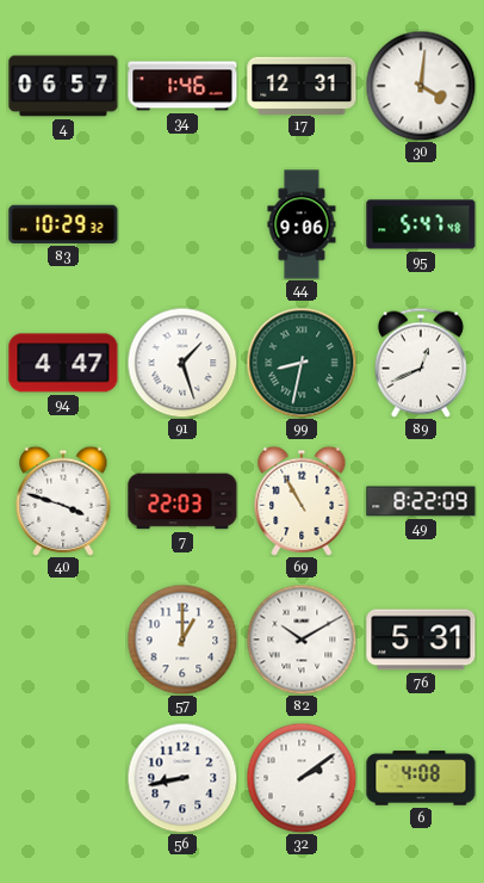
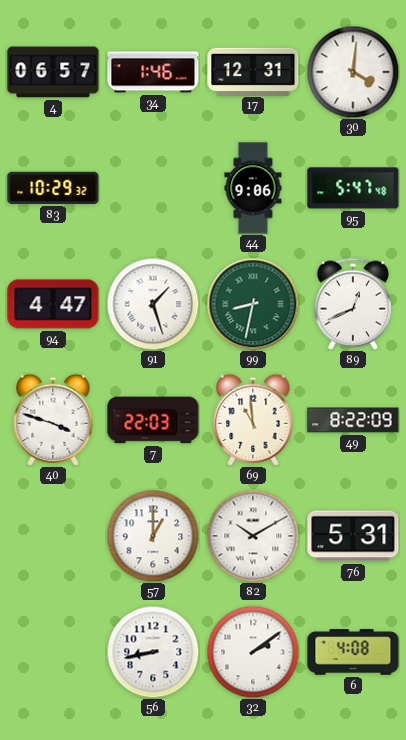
69: 10:55 -> 10:59 (253, 420)
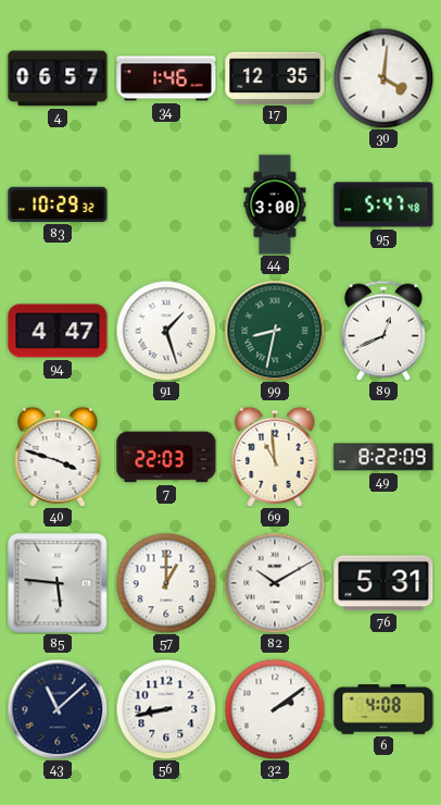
17: 12:31 -> 12:35 (275, 77)
44: 9:06 -> 3:00 (275, 205)
85: none -> 5:46 (58, 583)
43: none -> 11:08 (58, 709)
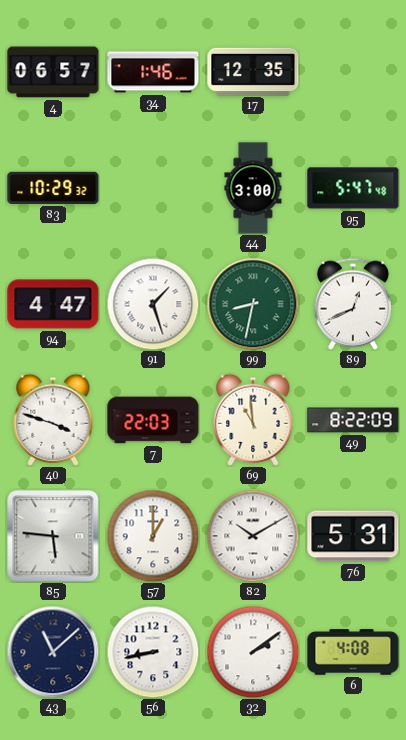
30: 4:01 -> none (383, 78)
